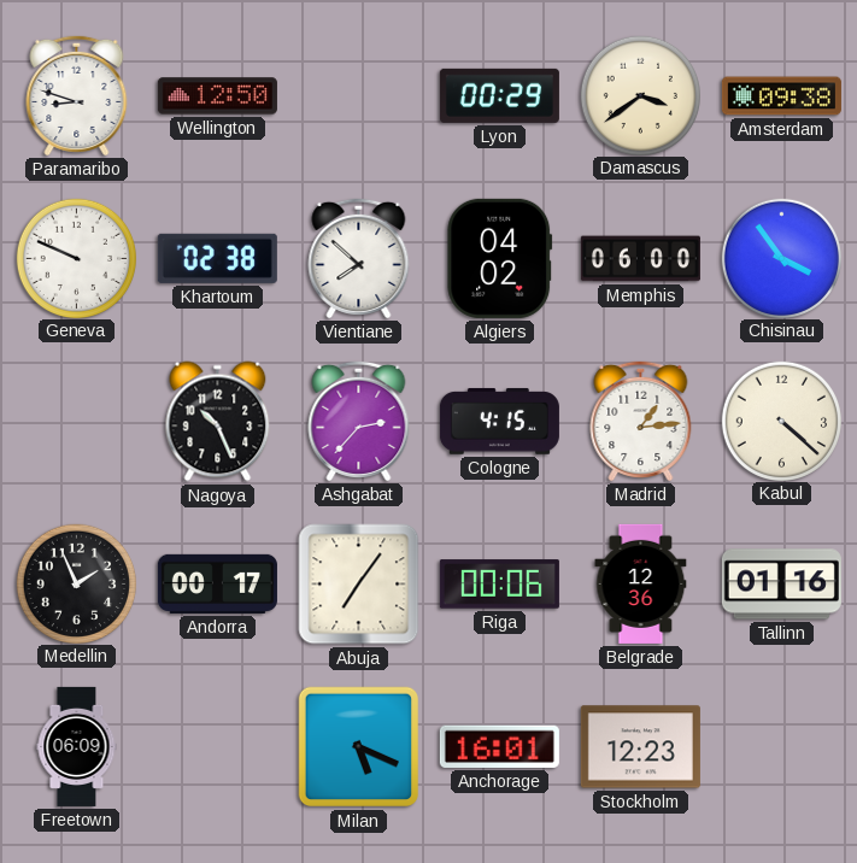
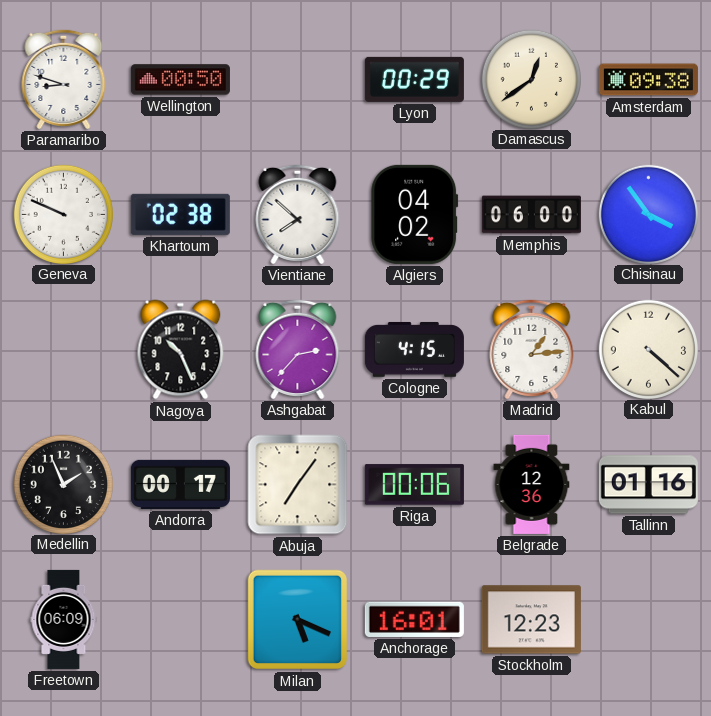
Wellington: 12:50 -> 00:50 (180, 80)
Damascus: 3:39 -> 12:39 (531, 79)
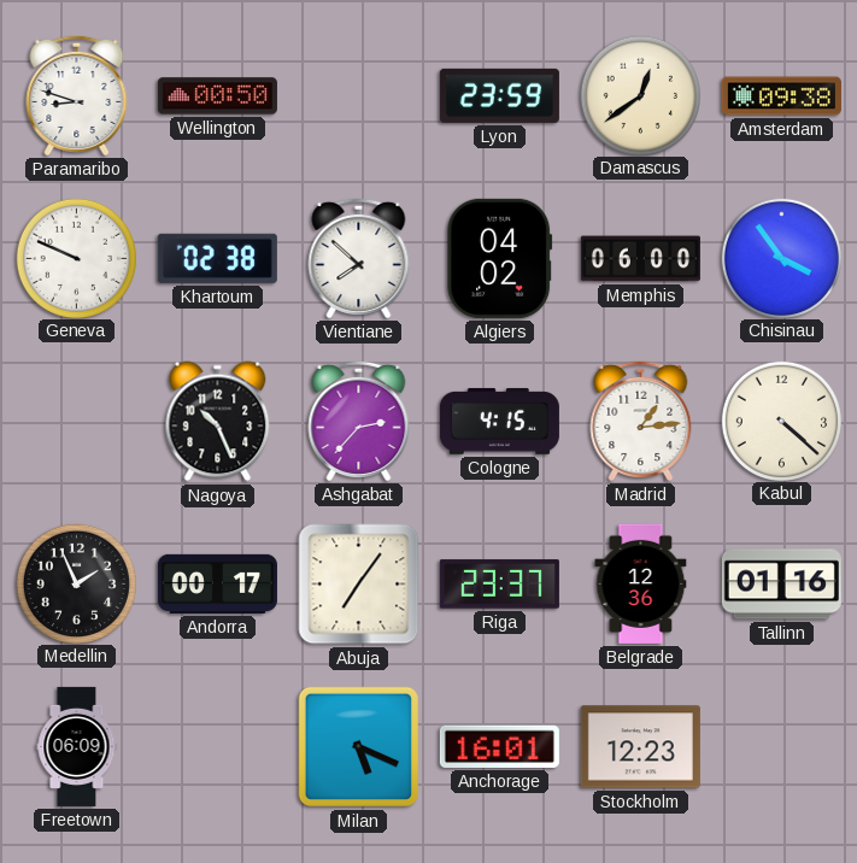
Lyon: 00:29 -> 23:59 (499, 95)
Riga: 00:06 -> 23:37 (499, 585)
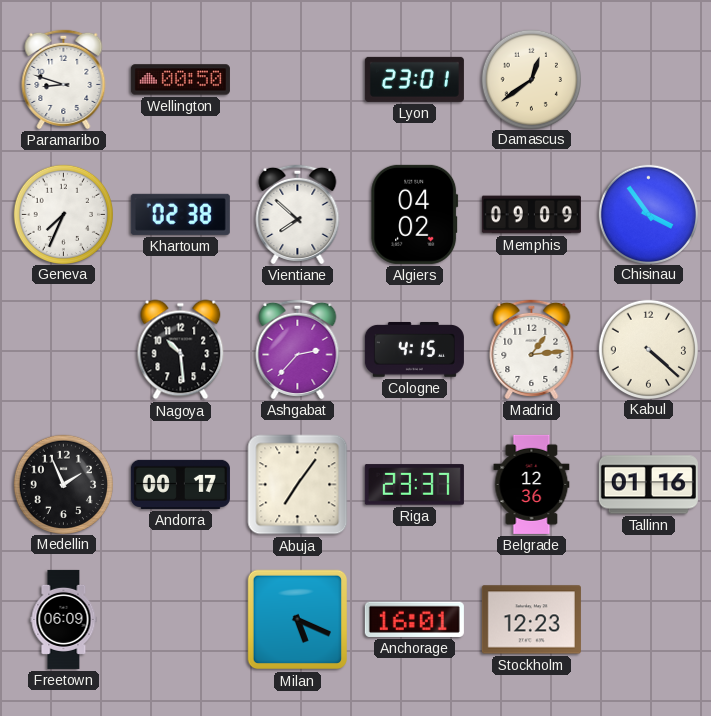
Lyon: 23:59 -> 23:01 (414, 79)
Amsterdam: 09:38 -> none (781, 96)
Geneva: 9:49 -> 7:34 (63, 214)
Memphis: 06:00 -> 09:09 (531, 215)
Nagoya: 10:26 -> 10:29 (181, 350)
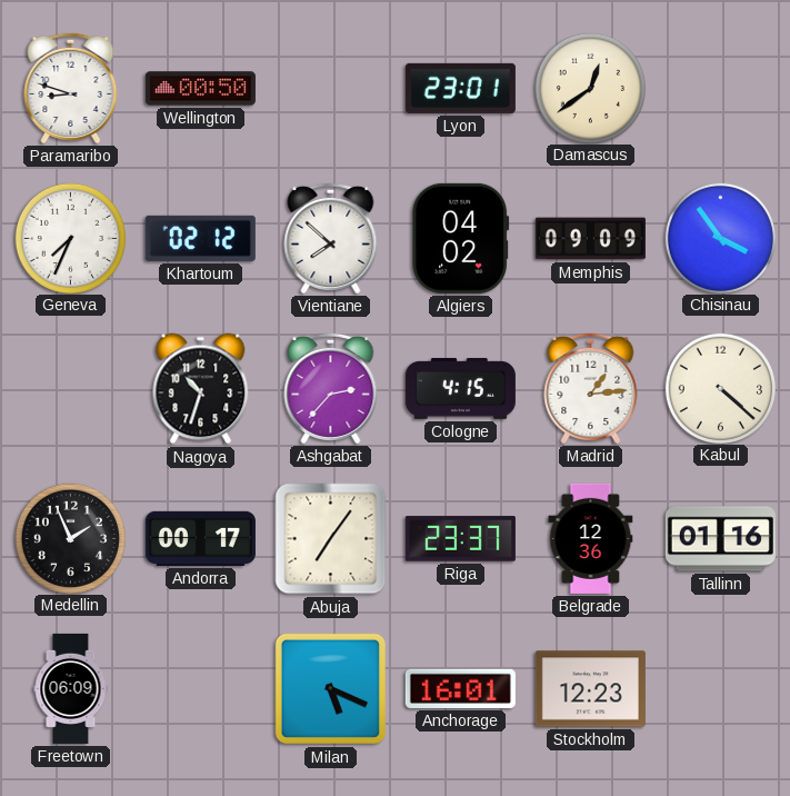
Khartoum: 02:38 -> 02:12 (200, 238)
Nagoya: 10:29 -> 10:33 (201, 389)
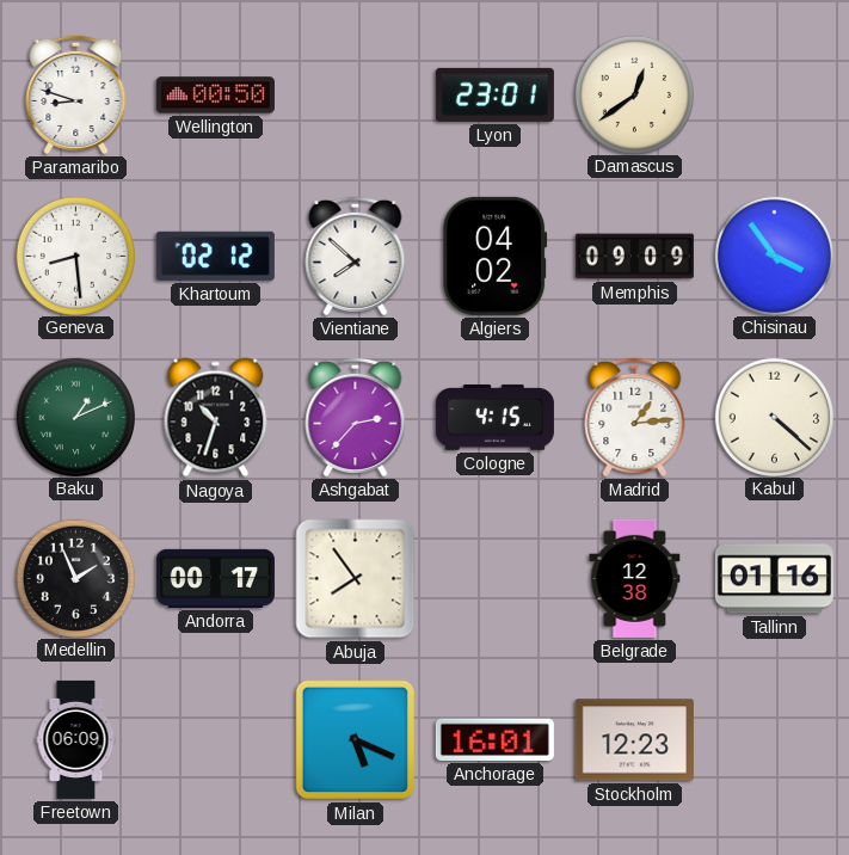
Geneva: 7:34 -> 8:29 (75, 256)
Baku: none -> 1:11 (75, 417)
Abuja: 7:06 -> 7:54 (356, 579)
Riga: 23:37 -> none (460, 539)
Belgrade: 12:36 -> 12:38 (635, 578)
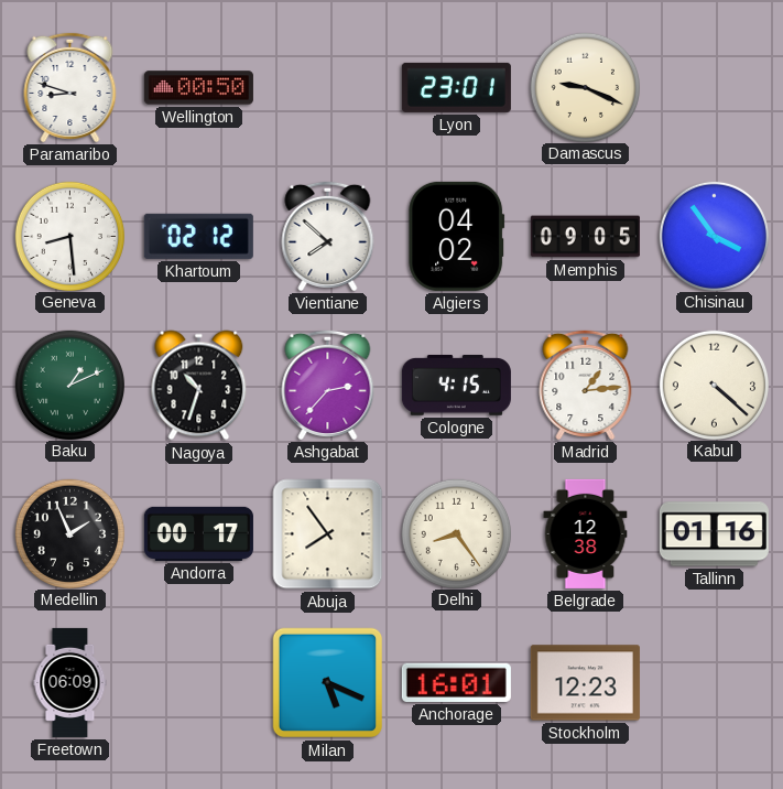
Damascus: 12:39 -> 9:19 (585, 87)
Memphis: 09:09 -> 09:05 (585, 237)
Delhi: none -> 8:24 (456, 533)
